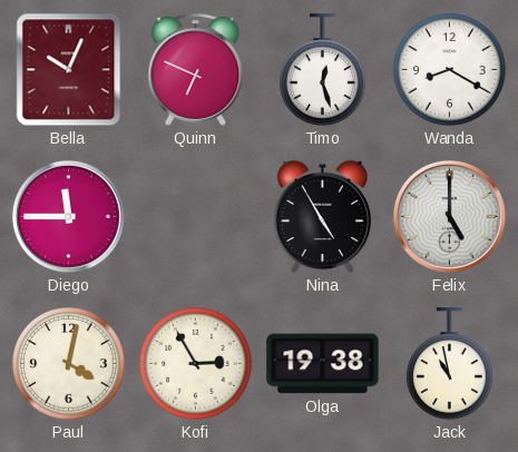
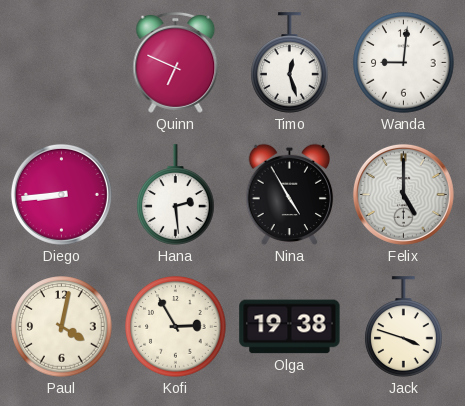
Bella: 10:04 -> none (69, 70)
Wanda: 8:20 -> 9:01 (404, 63)
Diego: 11:45 -> 8:44 (61, 194)
Hana: none -> 2:29 (176, 195)
Jack: 10:58 -> 3:48 (404, 327)
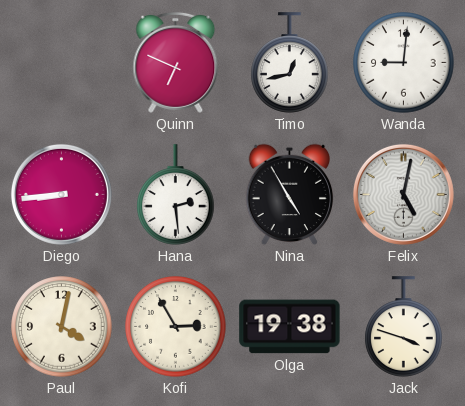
Timo: 12:27 -> 12:43 (290, 63)
Felix: 5:00 -> 5:02 (403, 194)
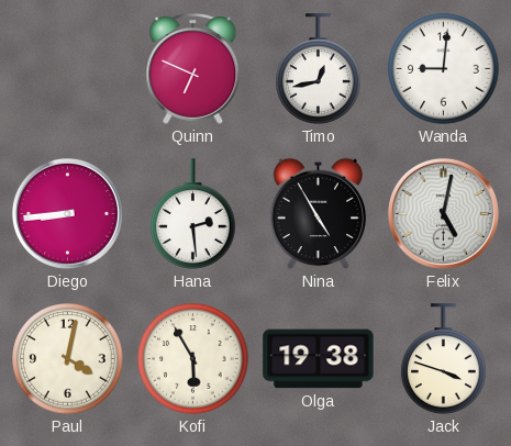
Kofi: 2:55 -> 5:55 (193, 359)
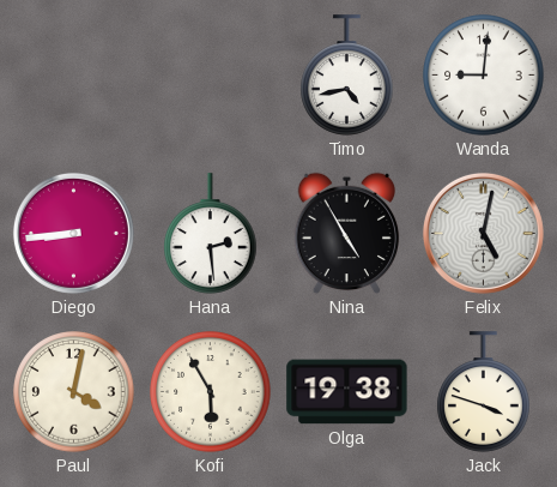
Quinn: 6:49 -> none (193, 68)
Timo: 12:43 -> 4:43 (347, 76)
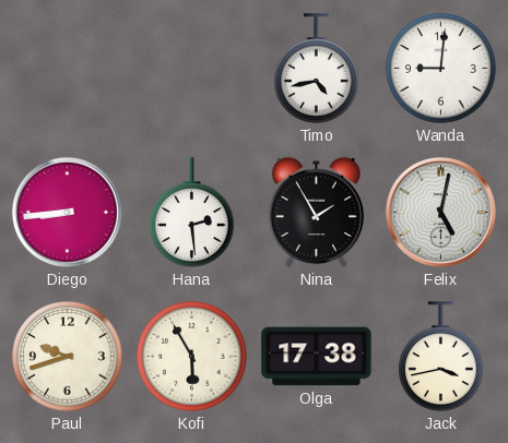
Nina: 4:55 -> 1:55 (317, 213)
Paul: 4:02 -> 9:42 (68, 357)
Olga: 19:38 -> 17:38 (317, 357)
Jack: 3:48 -> 3:43 (441, 357)
